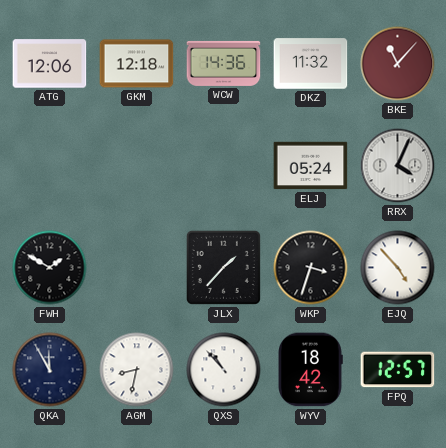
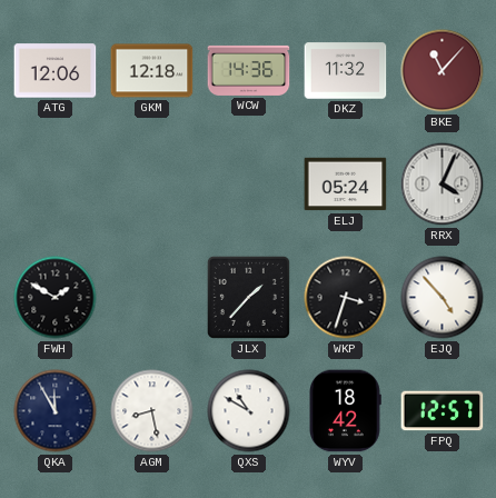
AGM: 8:32 -> 8:28 (152, 411)
QXS: 10:53 -> 10:50 (249, 411)
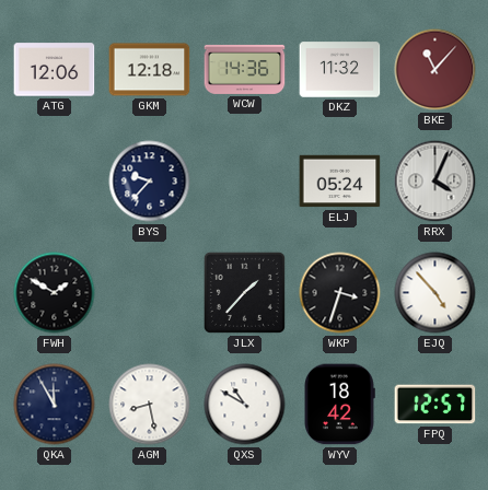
BYS: none -> 9:37 (150, 182)
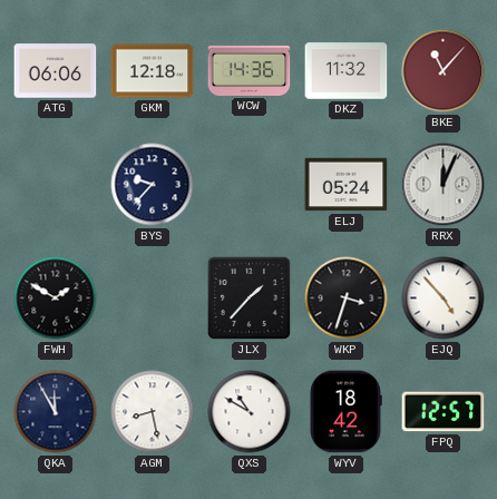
ATG: 12:06 -> 06:06 (56, 71)
RRX: 4:04 -> 12:04 (444, 185)
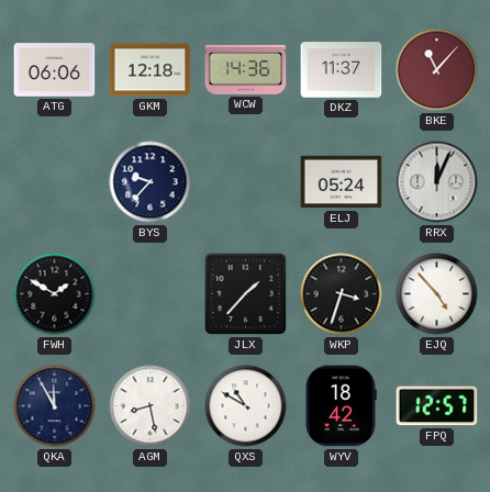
DKZ: 11:32 -> 11:37 (342, 70)
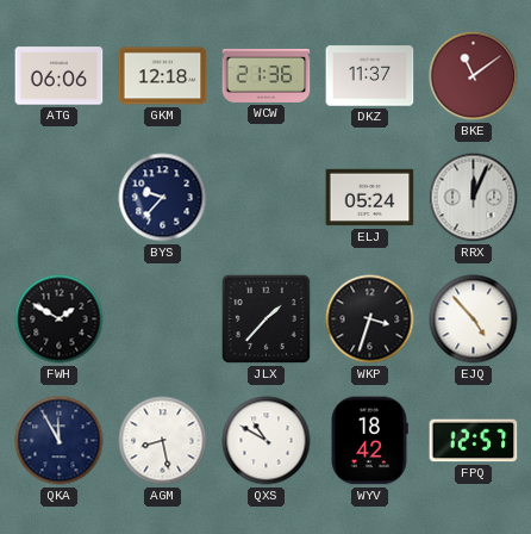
WCW: 14:36 -> 21:36 (267, 75)
BKE: 11:07 -> 11:09 (474, 76)
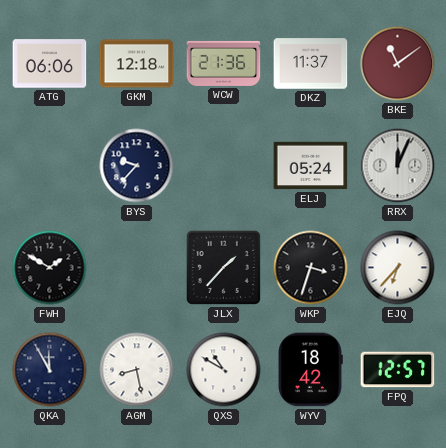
EJQ: 4:53 -> 6:37 (398, 268)
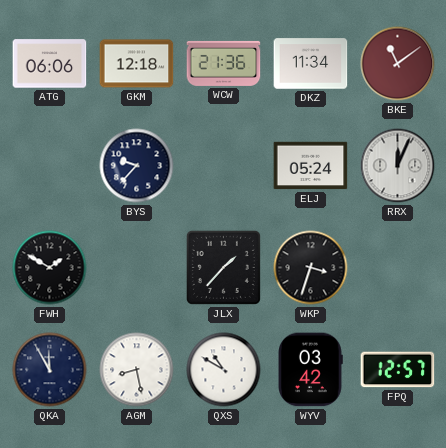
DKZ: 11:37 -> 11:34 (311, 64)
EJQ: 6:37 -> none (398, 268)
WYV: 18:42 -> 03:42 (310, 370)
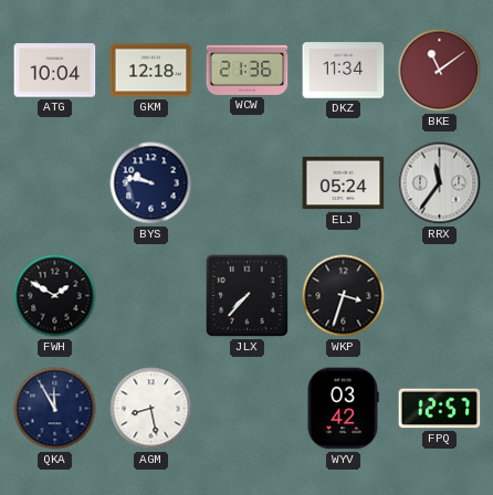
ATG: 06:06 -> 10:04 (55, 71)
BYS: 9:37 -> 9:47 (151, 183)
RRX: 12:04 -> 11:36 (440, 183)
JLX: 1:37 -> 7:37 (246, 295)
QXS: 10:50 -> none (224, 370)
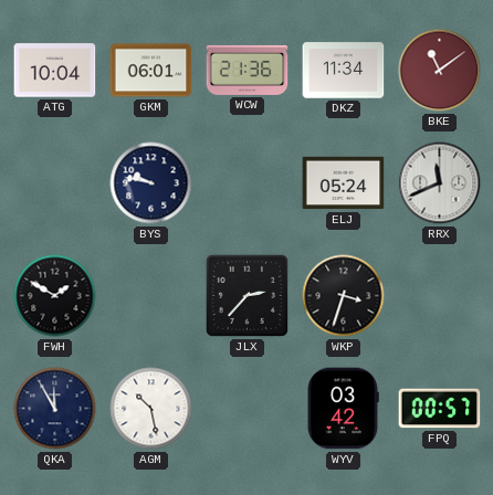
GKM: 12:18 -> 06:01 (151, 71)
RRX: 11:36 -> 11:41 (440, 183)
JLX: 7:37 -> 2:37 (246, 295)
AGM: 8:28 -> 10:28 (151, 409)
FPQ: 12:57 -> 00:57 (440, 409)
